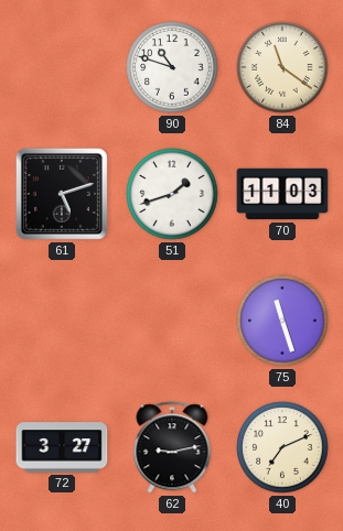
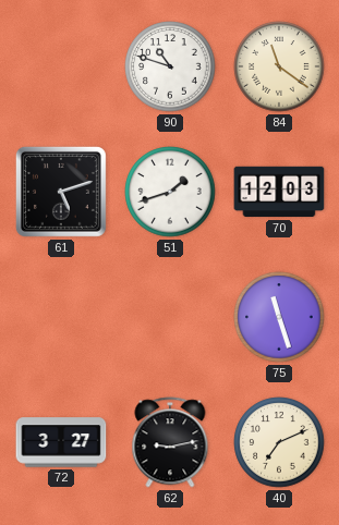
70: 11:03 -> 12:03 (279, 192)
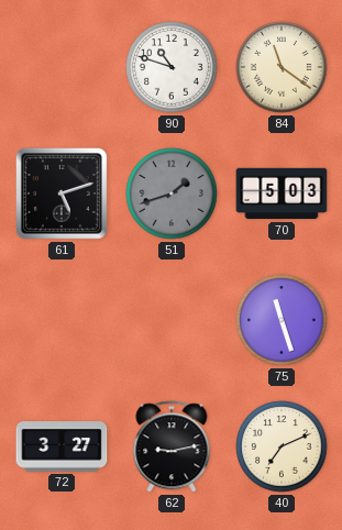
51 dial: white -> grey (172, 194)
70: 12:03 -> 5:03 (282, 194)
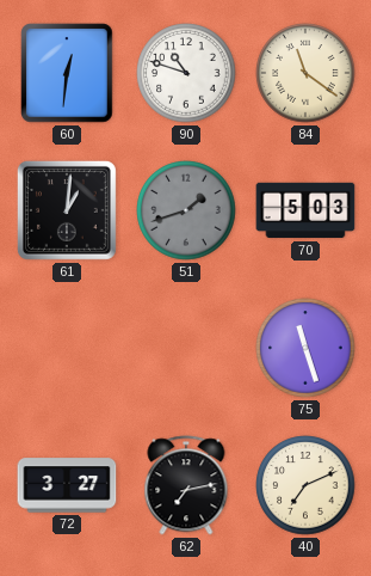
60: none -> 12:31 (67, 73)
61: 5:12 -> 1:01 (67, 210)
62: 9:13 -> 7:13 (186, 485)
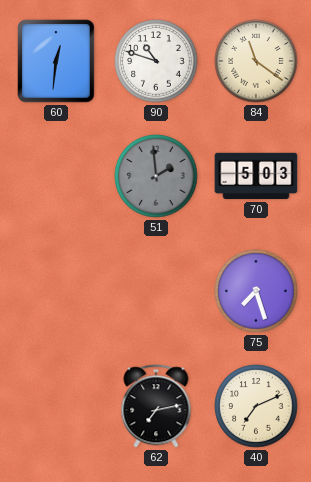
61: 1:01 -> none (67, 210)
51: 1:42 -> 1:59 (156, 176)
75: 11:27 -> 7:27 (256, 291)
72: 3:27 -> none (67, 485)
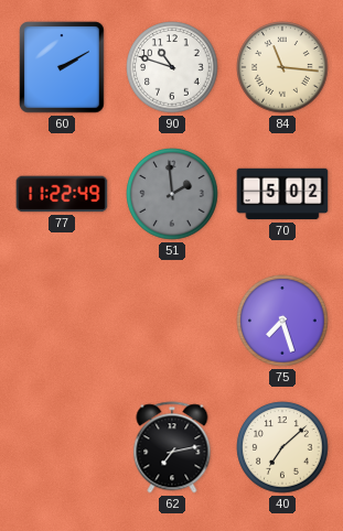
60: 12:31 -> 2:10 (62, 67)
84: 11:21 -> 11:16 (282, 67)
77: none -> 11:22 (62, 194)
70: 5:03 -> 5:02 (282, 194)
40: 7:11 -> 7:08 (282, 447)
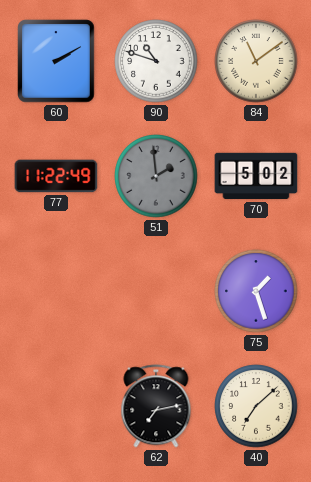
84: 11:16 -> 11:09 (256, 61)
75: 7:27 -> 1:27 (256, 291)
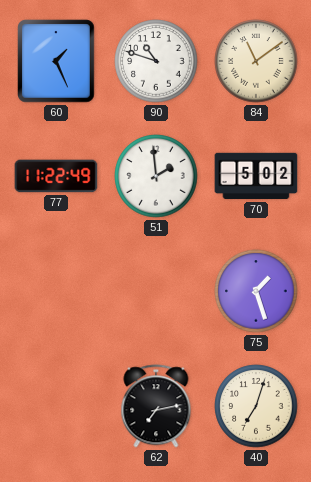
60: 2:10 -> 1:26 (56, 61)
51 dial: grey -> white (156, 176)
40: 7:08 -> 7:03 (256, 406)
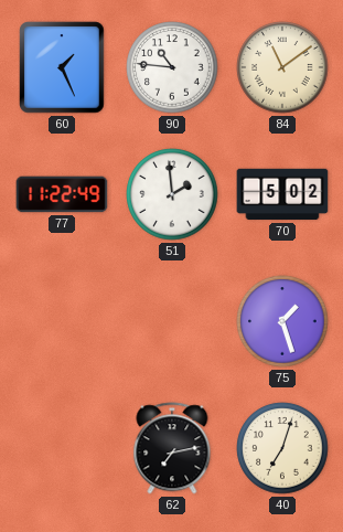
90: 10:48 -> 10:46 (172, 67)
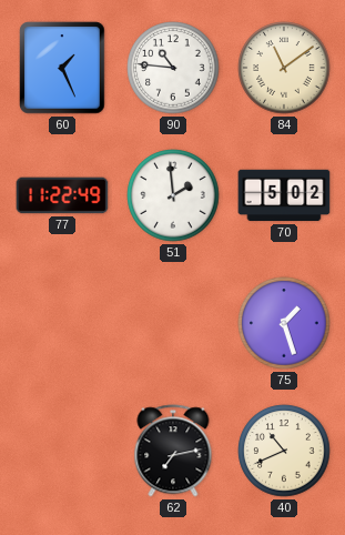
40: 7:03 -> 10:41 (284, 451)
